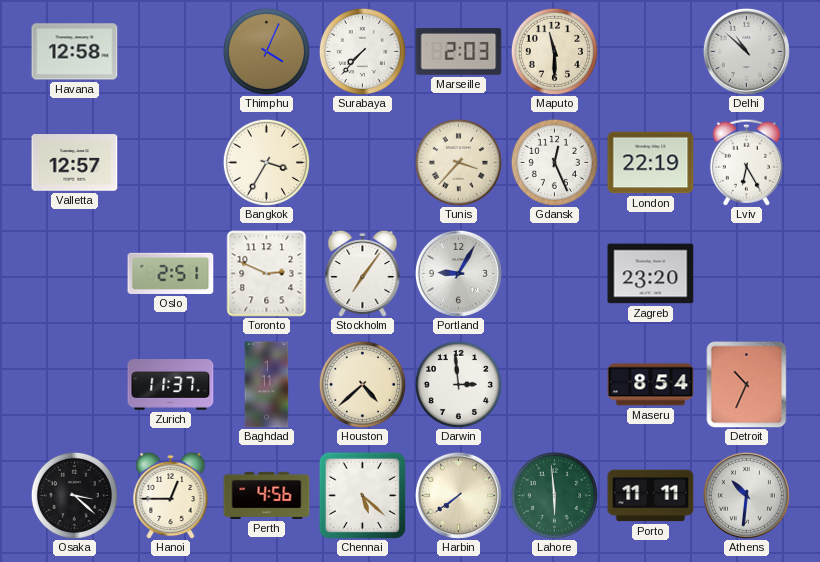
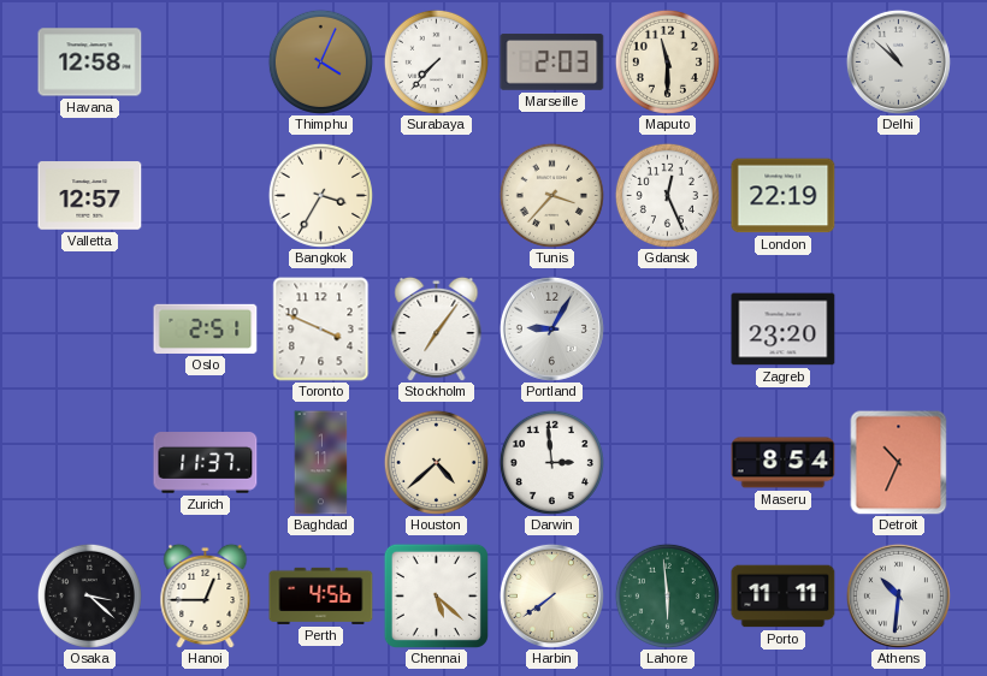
Lviv: 6:25 -> none (746, 162)
Toronto: 2:49 -> 3:49 (321, 330)
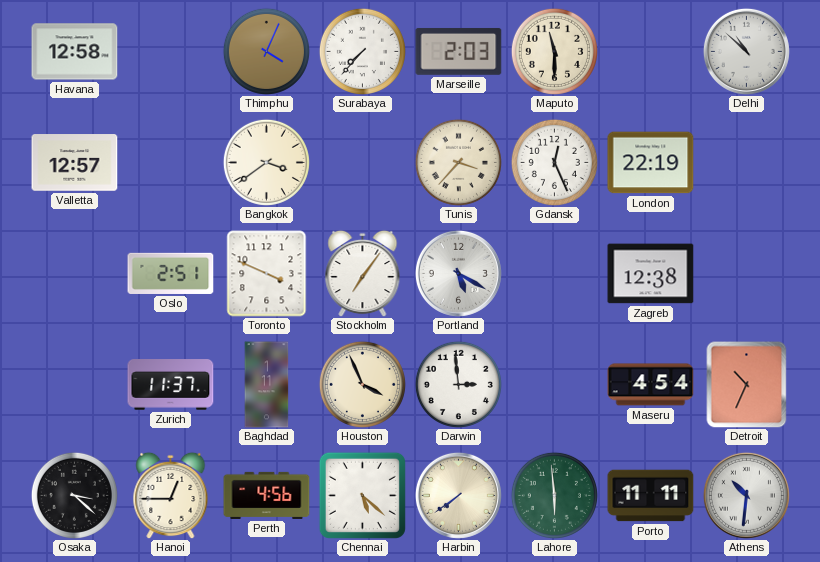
Bangkok: 3:35 -> 3:39 (266, 162)
Portland: 9:05 -> 5:20 (458, 273)
Zagreb: 23:20 -> 12:38 (651, 274)
Houston: 4:38 -> 3:56 (362, 384)
Maseru: 8:54 -> 4:54 (651, 385)
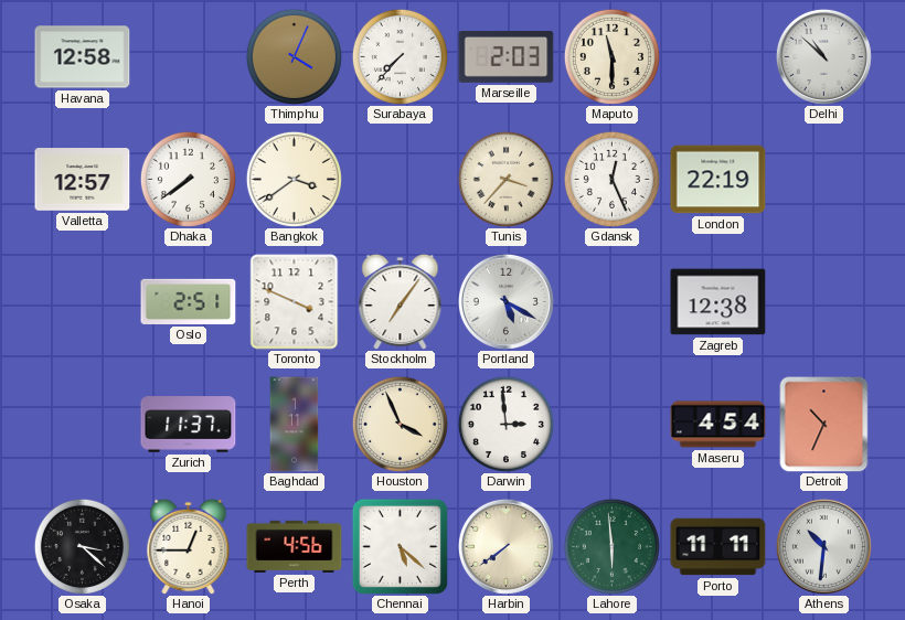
Dhaka: none -> 7:39 (188, 179)
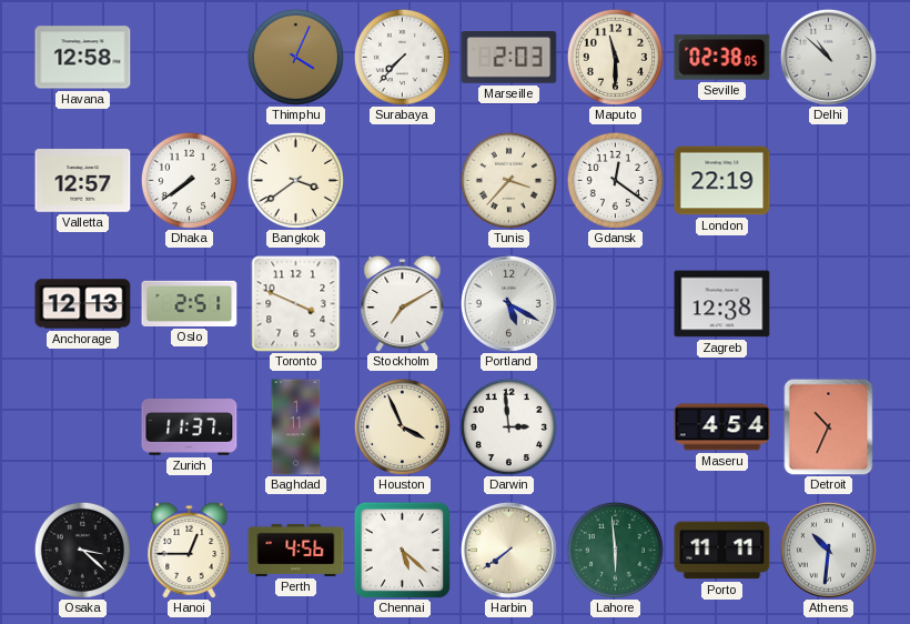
Seville: none -> 02:38 (722, 58)
Gdansk: 12:26 -> 12:21 (615, 180)
Anchorage: none -> 12:13 (83, 304)
Stockholm: 7:06 -> 7:10 (403, 303)
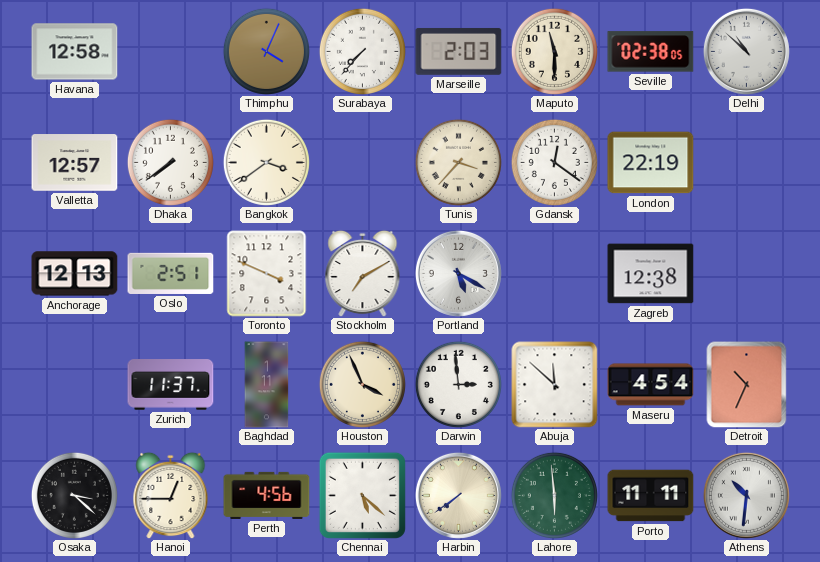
Abuja: none -> 11:52 (555, 385)
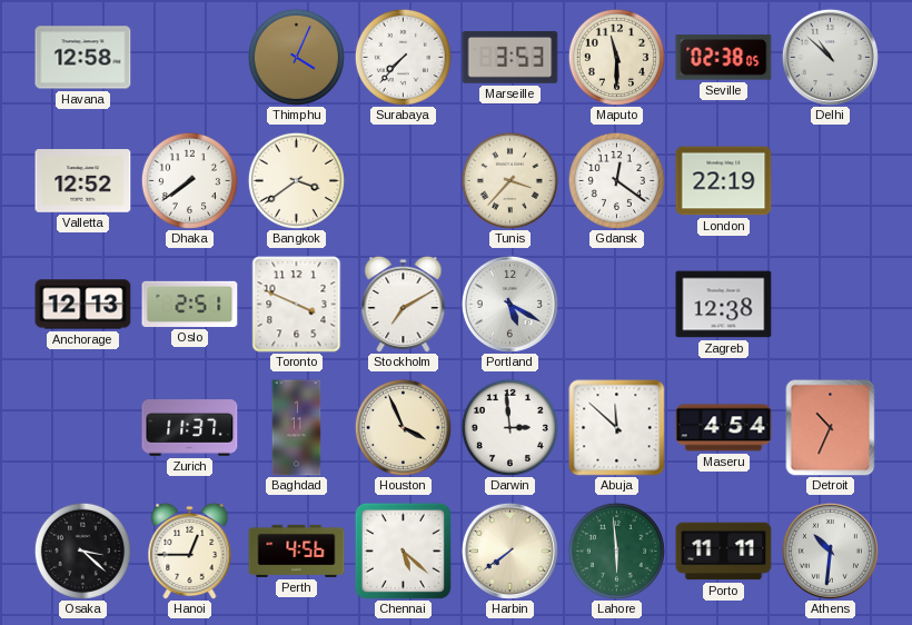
Marseille: 2:03 -> 3:53 (510, 57)
Valletta: 12:57 -> 12:52 (83, 181)
